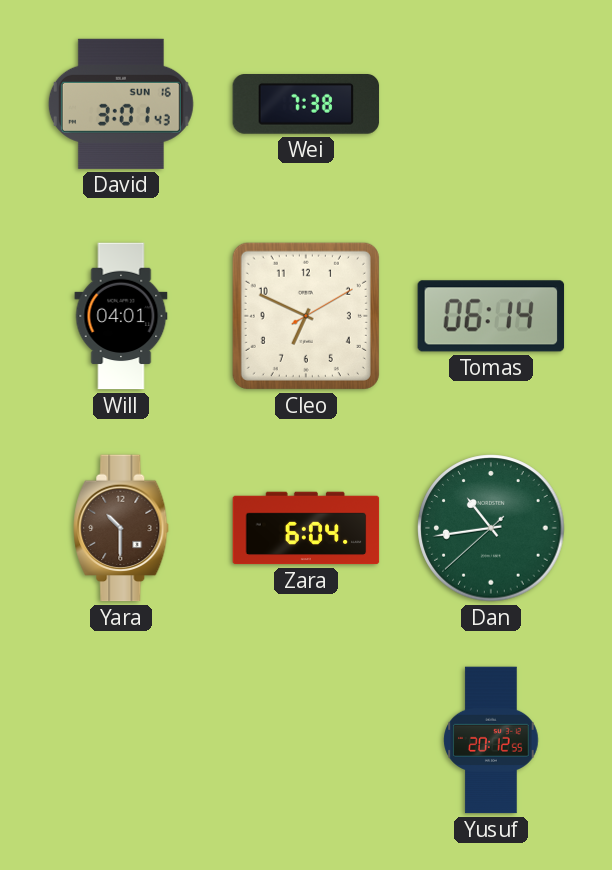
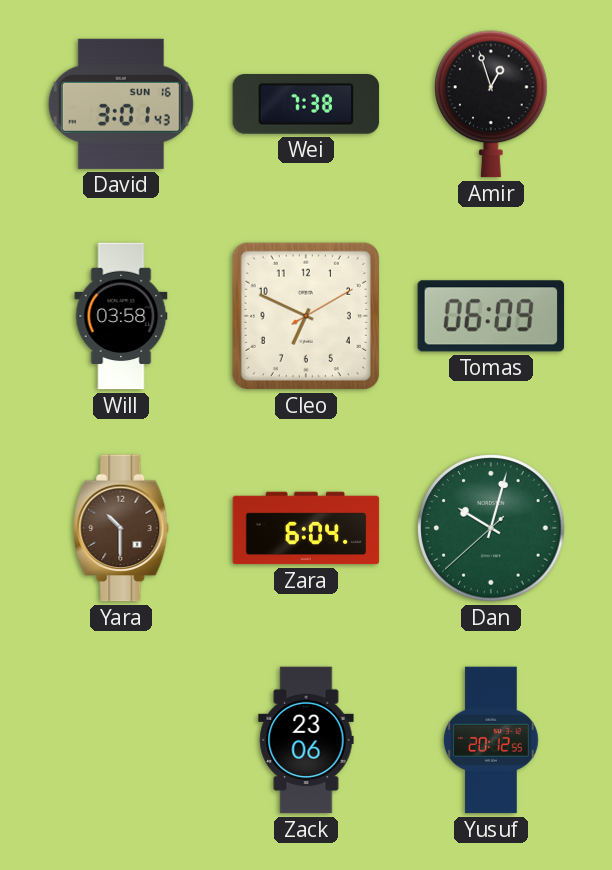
Amir: none -> 12:57 (491, 104)
Will: 04:01 -> 03:58 (121, 316)
Tomas: 06:14 -> 06:09 (491, 316)
Dan: 10:43 -> 10:02 (491, 528)
Zack: none -> 23:06 (306, 740)
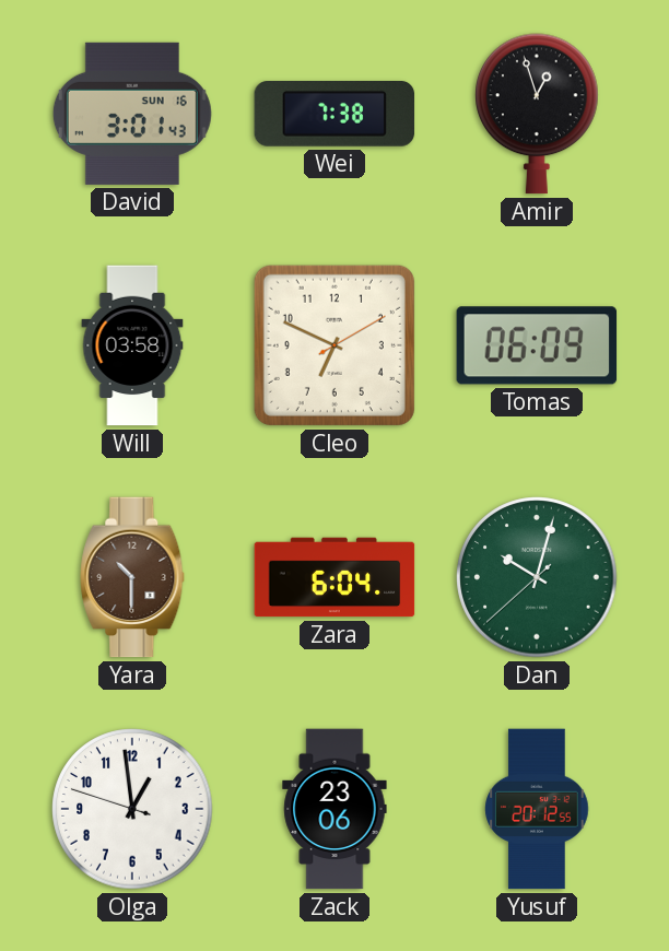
Olga: none -> 12:58 (132, 809)
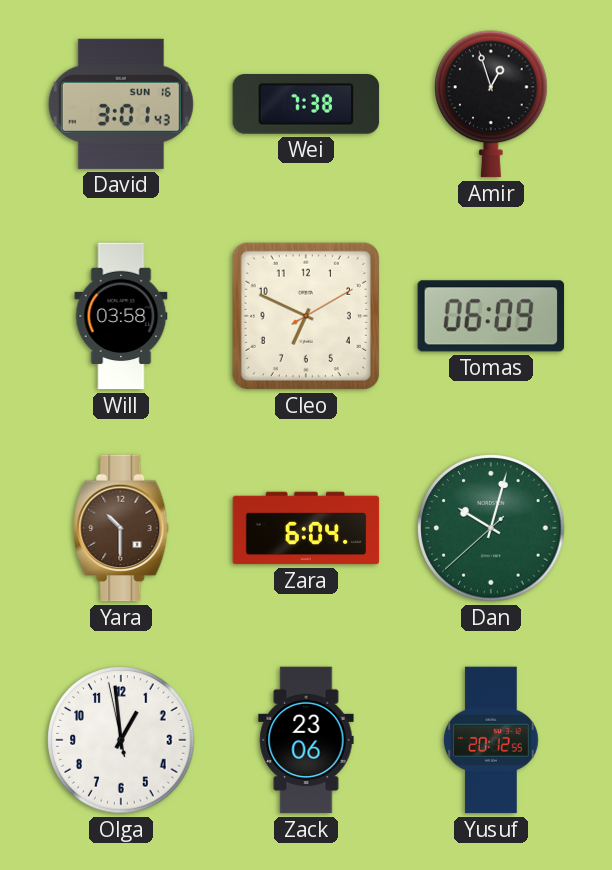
Olga: 12:58:48 -> 12:58:58 (121, 740)
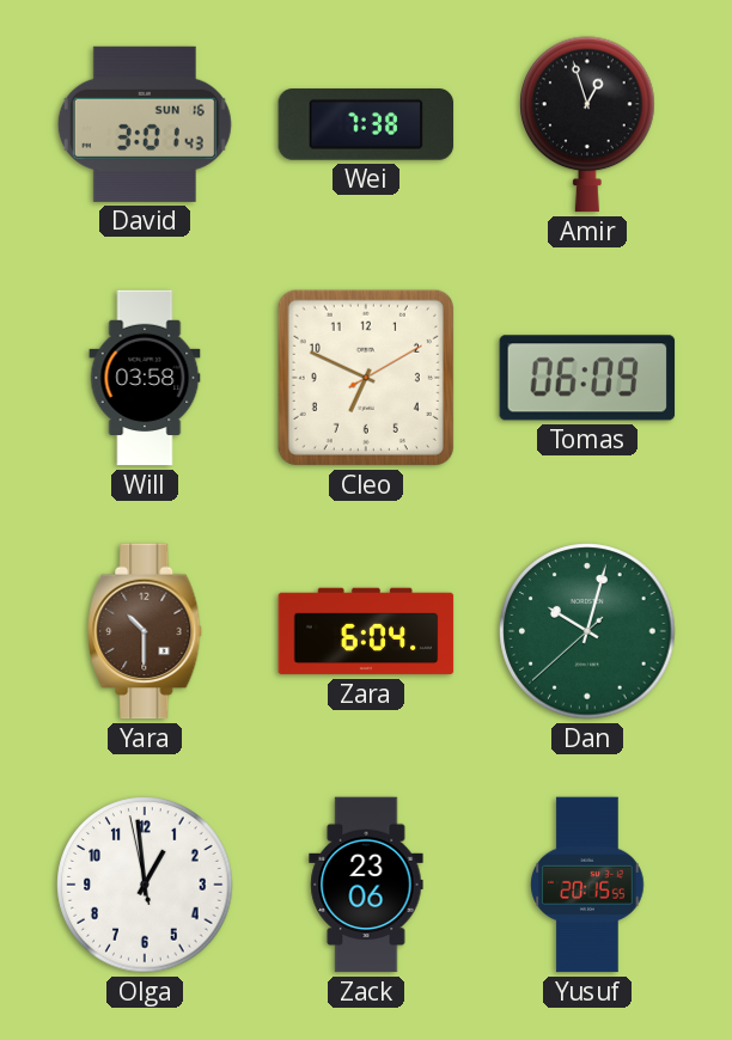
Yusuf: 20:12 -> 20:15 (587, 885)
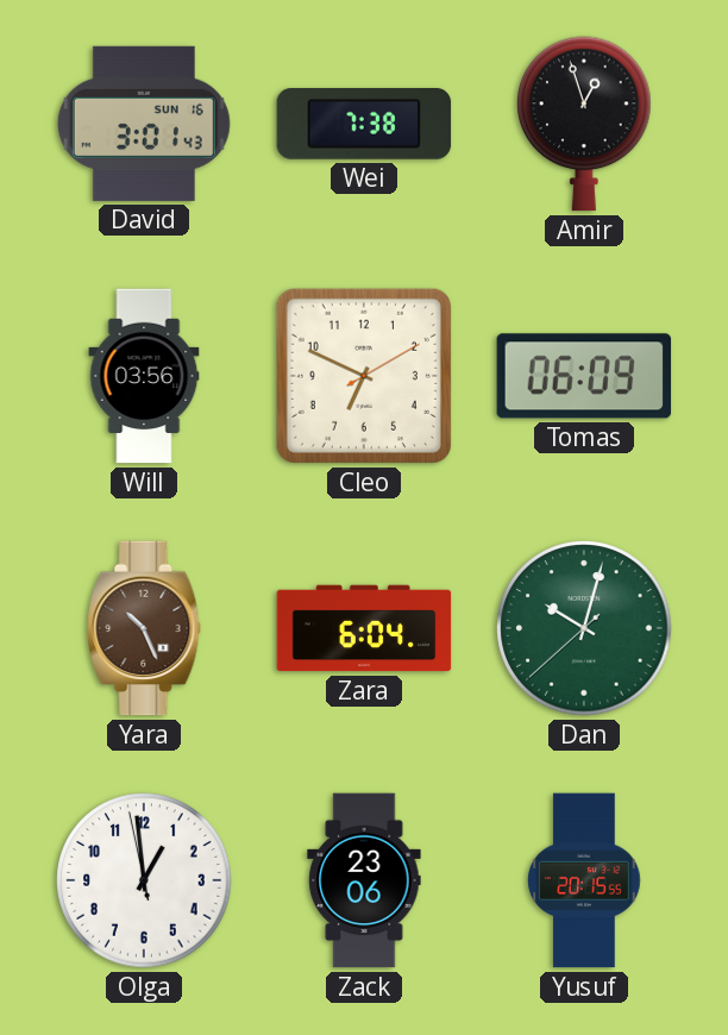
Will: 03:58 -> 03:56 (144, 376)
Yara: 10:30 -> 10:26 (144, 628)
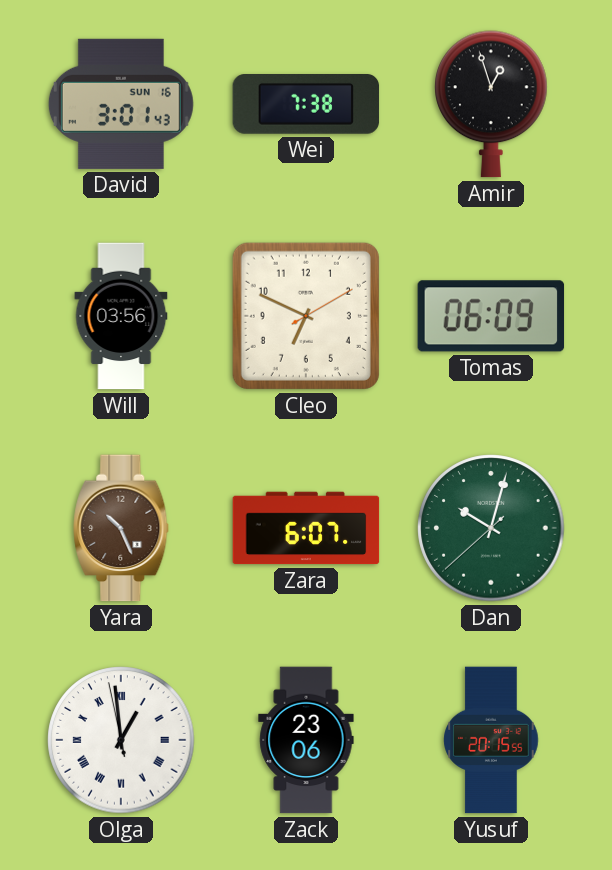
Zara: 6:04 -> 6:07 (306, 528)
Olga numerals: Arabic -> Roman (121, 740)
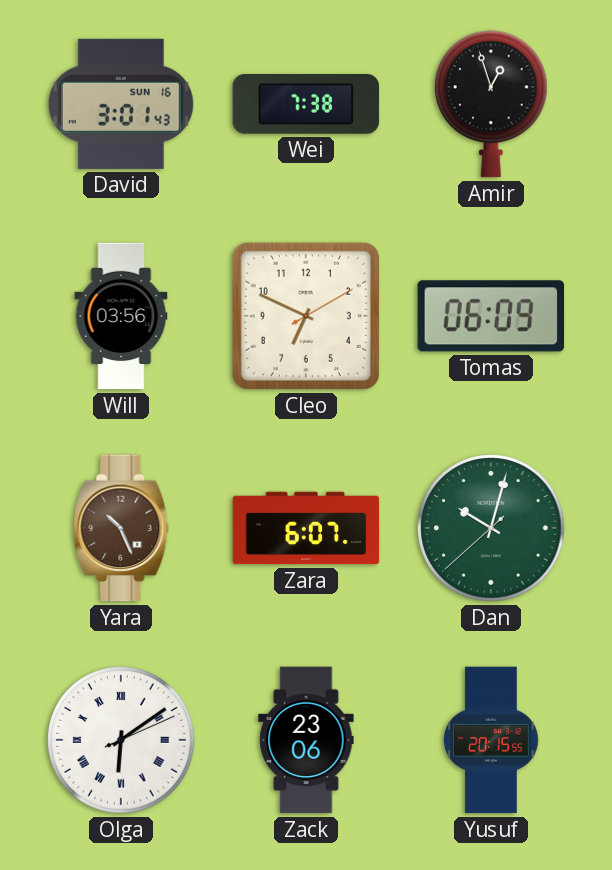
Olga: 12:58 -> 6:09 (121, 740)
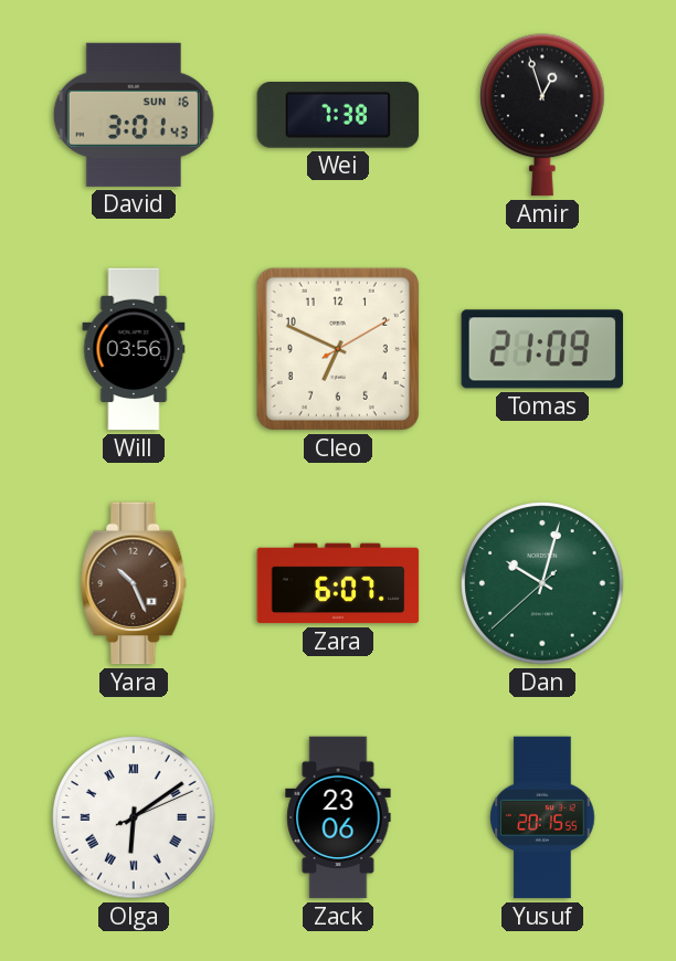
Tomas: 06:09 -> 21:09 (542, 349)
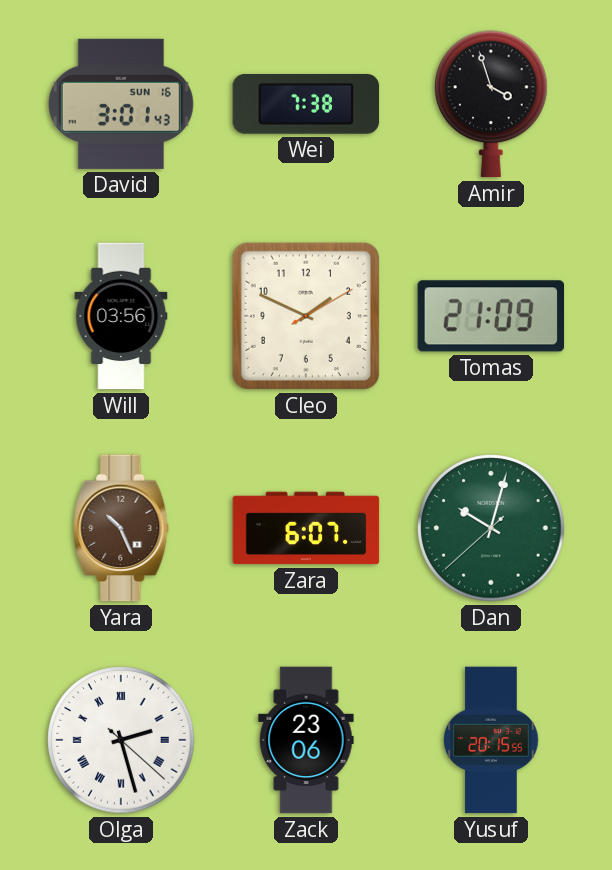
Amir: 12:57 -> 3:57 (491, 104)
Cleo: 6:49 -> 1:49 (306, 316)
Olga: 6:09 -> 2:27 (121, 740)
